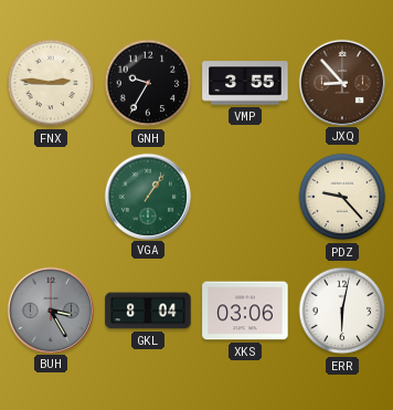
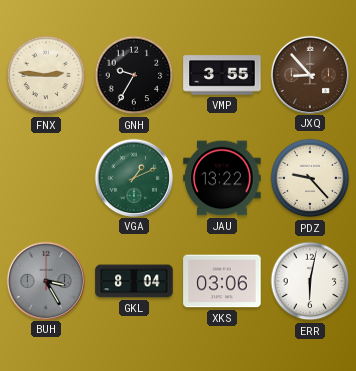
VGA: 1:06 -> 1:11 (133, 177)
JAU: none -> 13:22 (222, 178)
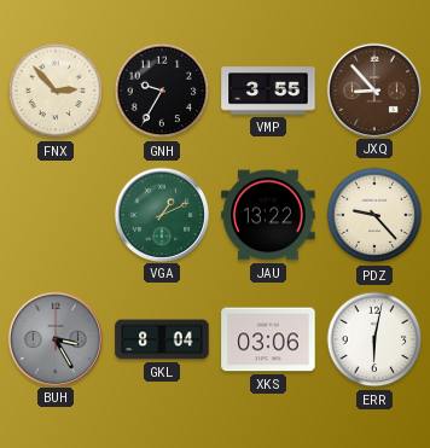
FNX: 2:46 -> 2:53 (56, 91)
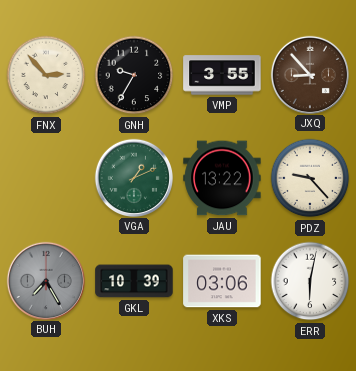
BUH: 3:25 -> 7:25 (45, 280)
GKL: 8:04 -> 10:39 (134, 281)
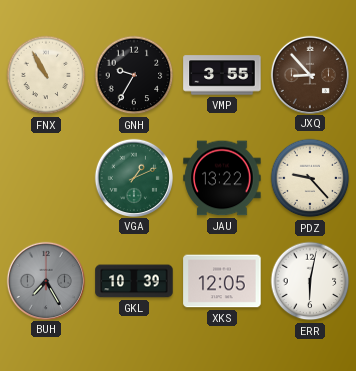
FNX: 2:53 -> 10:55 (46, 75)
XKS: 03:06 -> 12:05 (222, 281)
